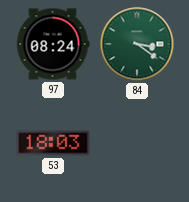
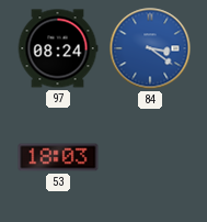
84 dial: green -> blue (150, 48)
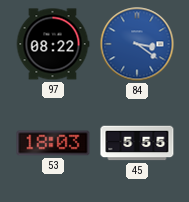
97: 08:24 -> 08:22 (53, 44)
45: none -> 5:55 (137, 143)
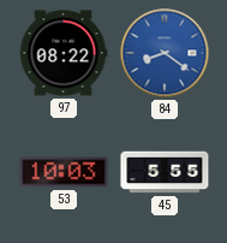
84: 3:21 -> 8:21 (165, 53)
53: 18:03 -> 10:03 (64, 172)
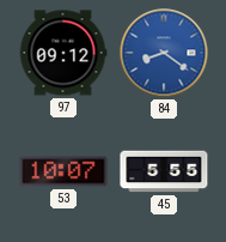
97: 08:22 -> 09:12 (63, 53)
53: 10:03 -> 10:07 (63, 171)
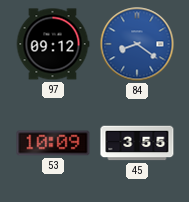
53: 10:07 -> 10:09 (53, 143)
45: 5:55 -> 3:55 (137, 143)
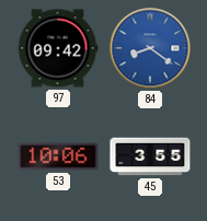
97: 09:12 -> 09:42 (58, 48)
53: 10:09 -> 10:06 (58, 156)
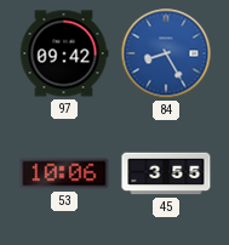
84: 8:21 -> 8:25 (166, 53)
